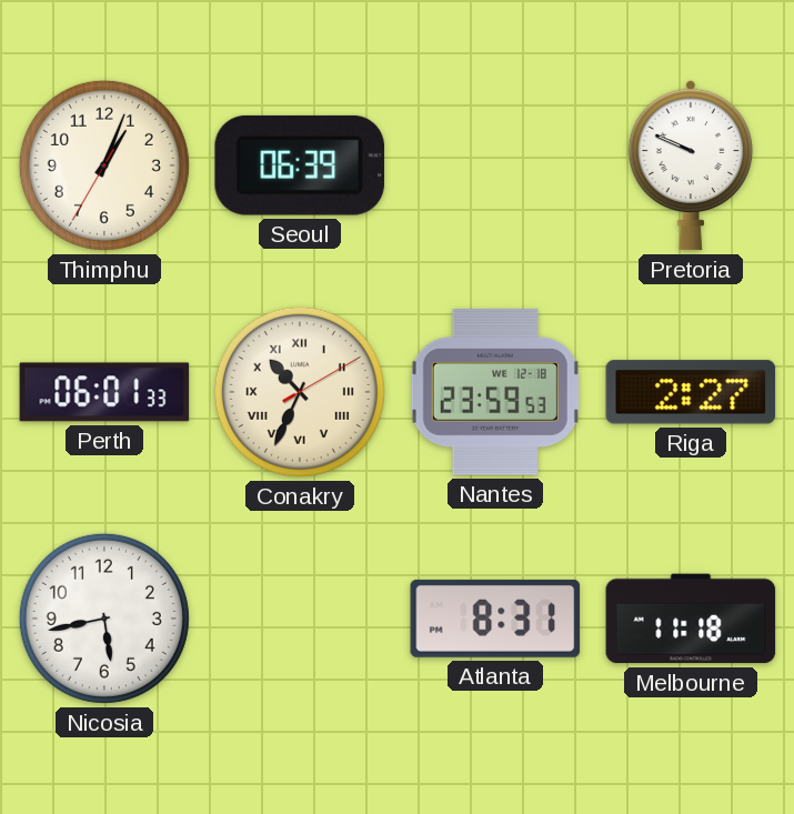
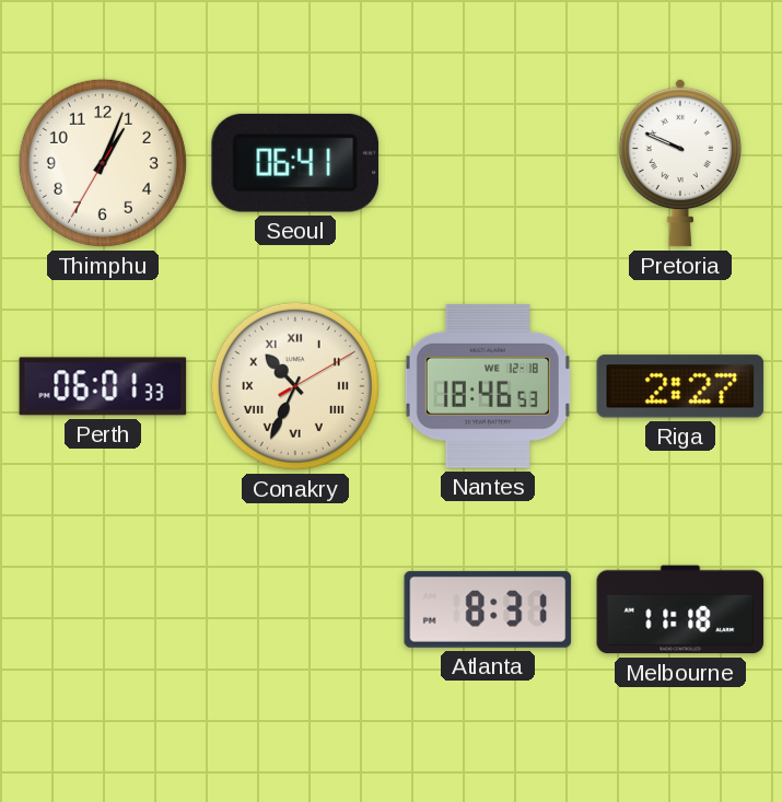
Seoul: 06:39 -> 06:41 (295, 163)
Nantes: 23:59 -> 18:46 (488, 386)
Nicosia: 5:43 -> none (104, 619)
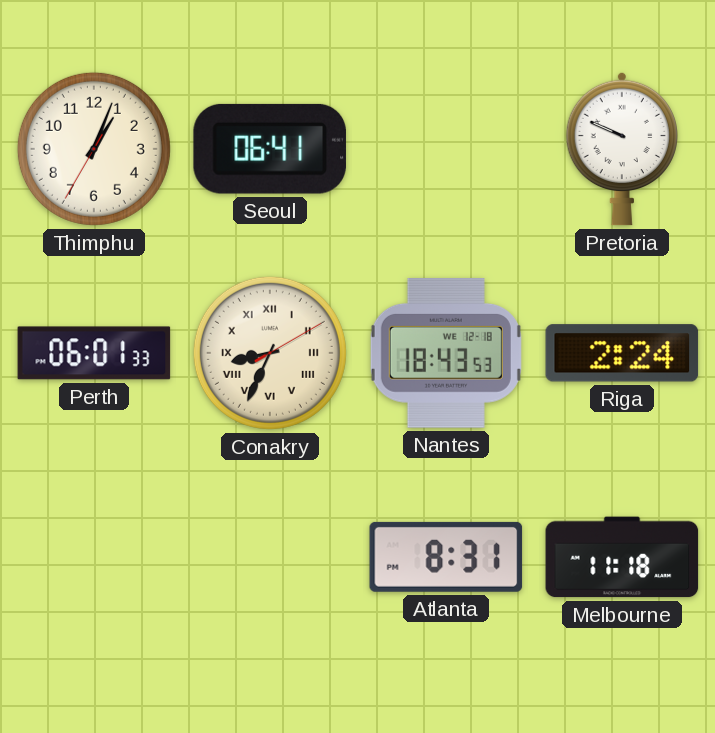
Conakry: 10:34 -> 8:34 (270, 353)
Nantes: 18:46 -> 18:43 (446, 353)
Riga: 2:27 -> 2:24 (622, 353)
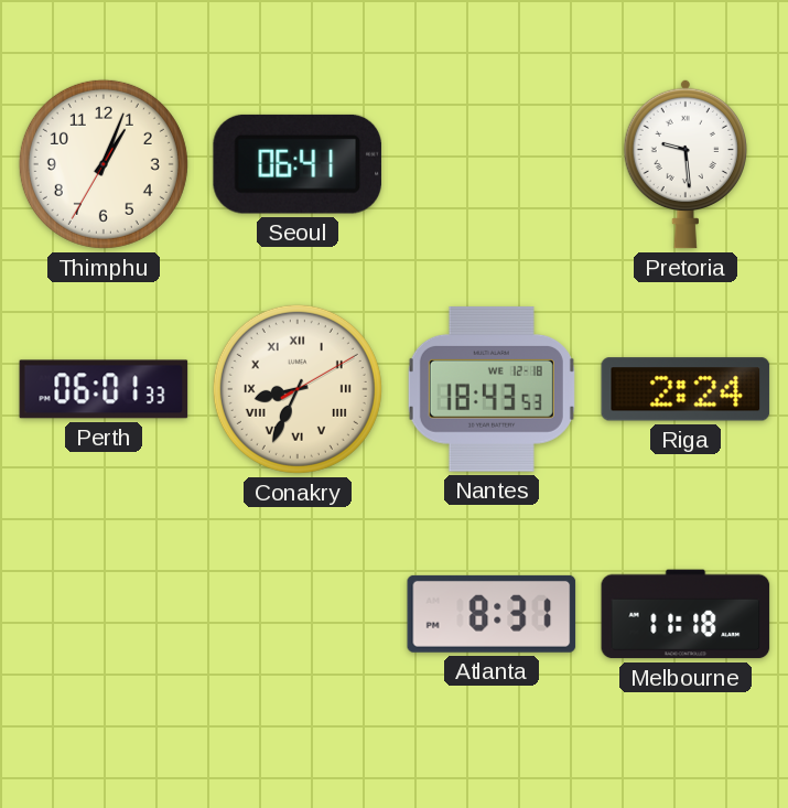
Pretoria: 9:49 -> 9:29 (686, 164)
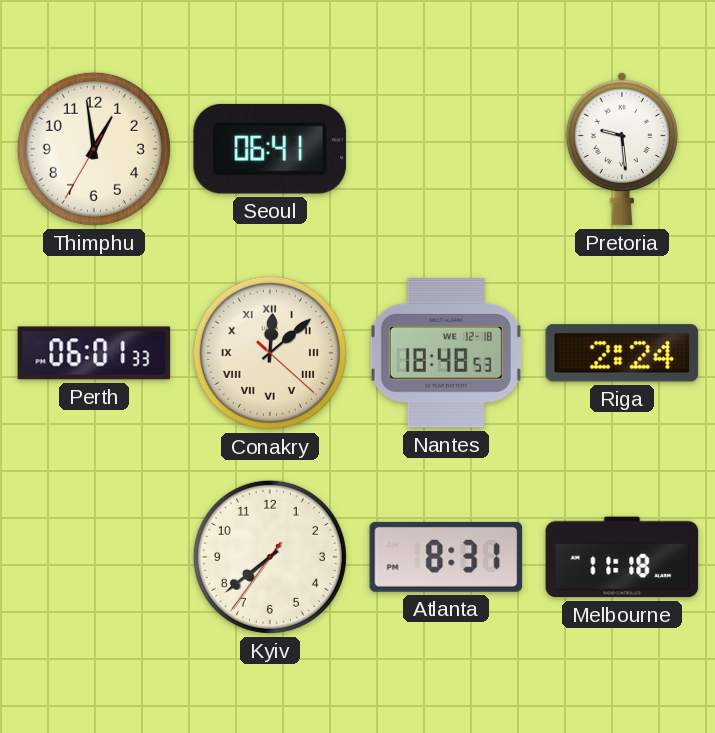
Thimphu: 1:03 -> 12:58 (94, 149)
Conakry: 8:34 -> 12:08 (270, 353)
Nantes: 18:43 -> 18:48 (446, 353)
Kyiv: none -> 7:38 (270, 557)
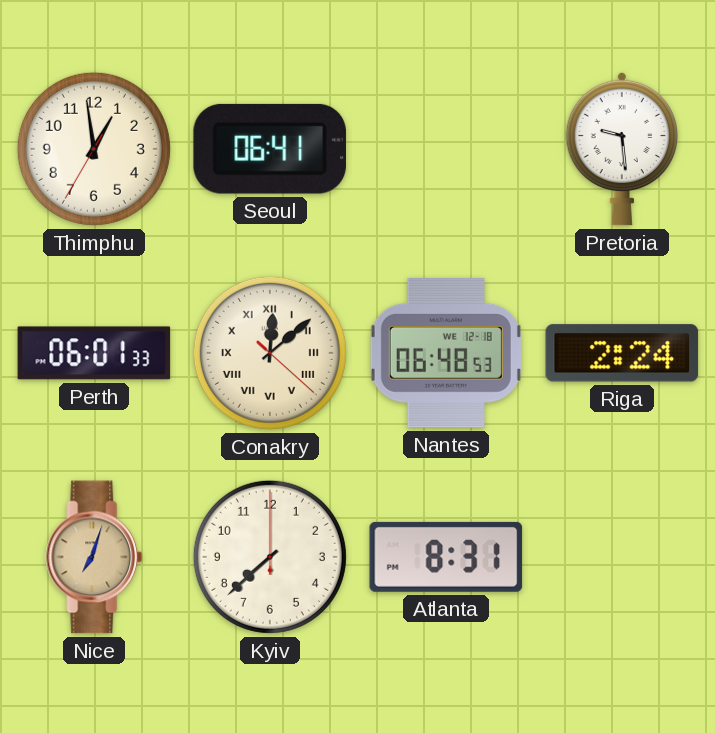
Nantes: 18:48 -> 06:48 (446, 353)
Nice: none -> 7:03 (94, 557)
Kyiv: 7:38:36 -> 7:38:00 (270, 557)
Melbourne: 11:18 -> none (622, 557)
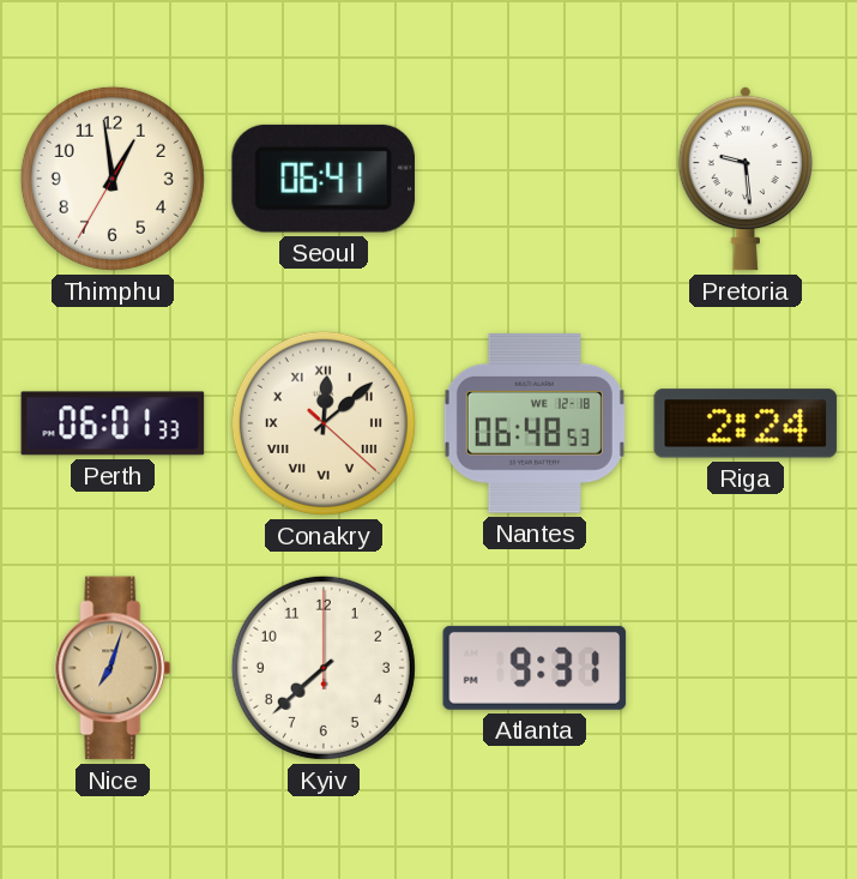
Atlanta: 8:31 -> 9:31 (535, 668)
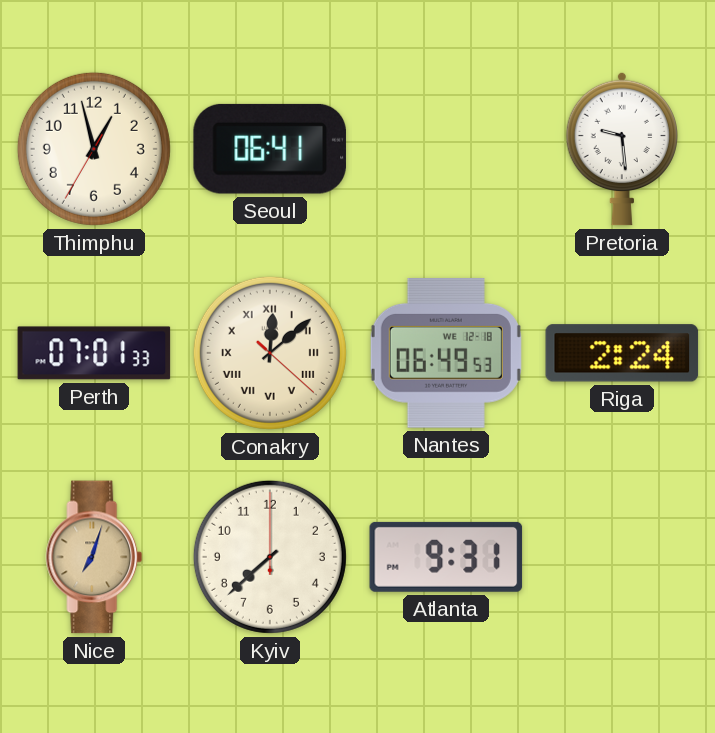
Thimphu: 12:58 -> 12:57 (94, 149)
Perth: 06:01 -> 07:01 (94, 353)
Nantes: 06:48 -> 06:49 (446, 353)
